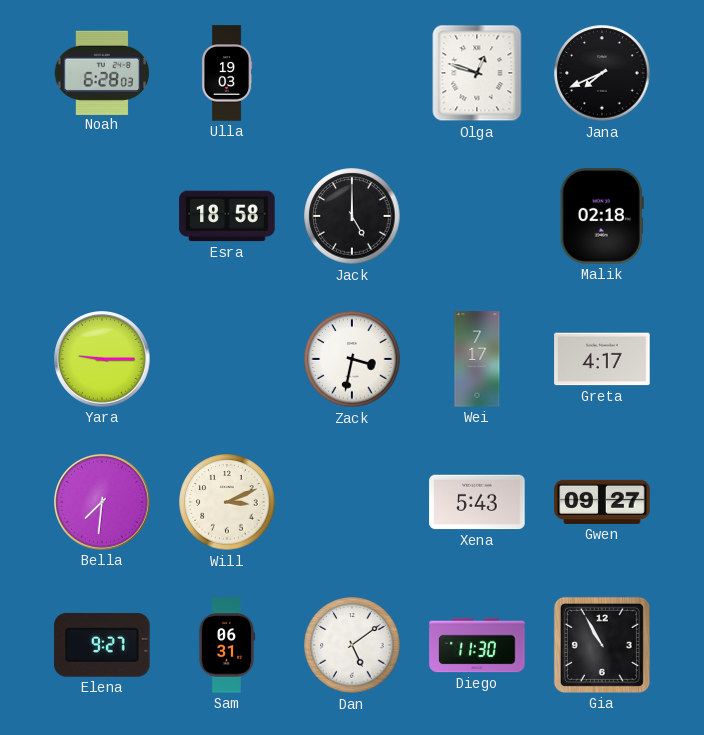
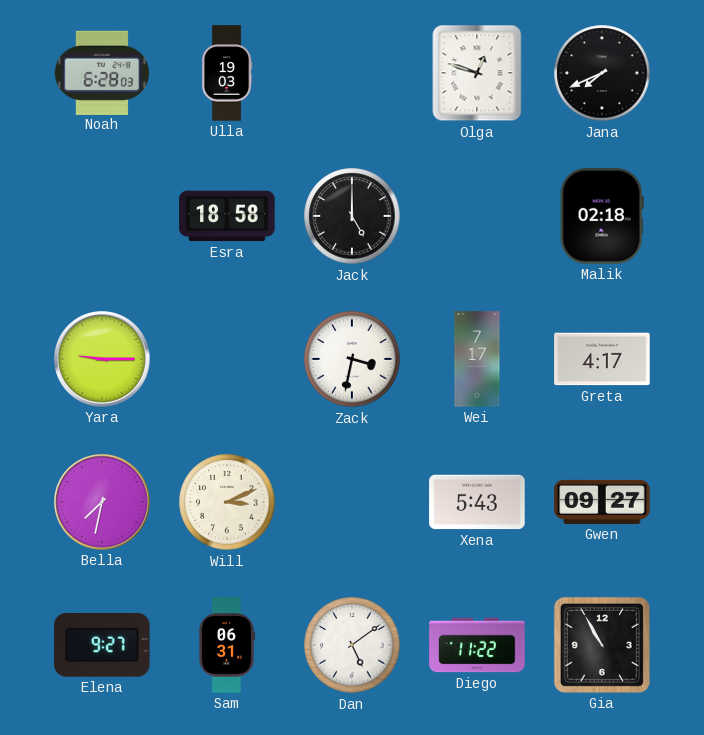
Bella: 7:31 -> 7:32 (102, 502)
Diego: 11:30 -> 11:22 (477, 645)
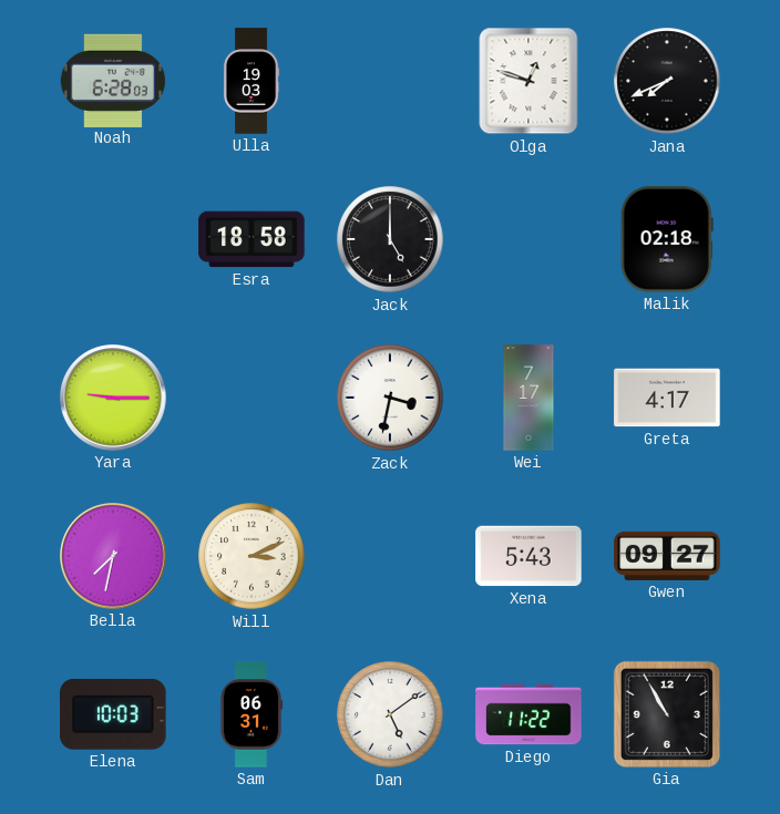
Elena: 9:27 -> 10:03 (113, 714)
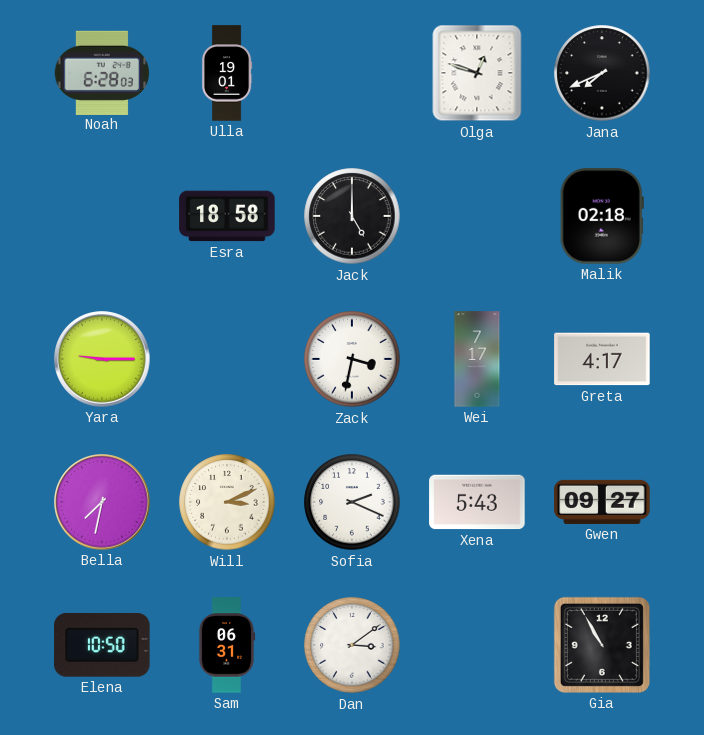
Ulla: 19:03 -> 19:01 (227, 73)
Sofia: none -> 2:19 (352, 502)
Elena: 10:03 -> 10:50 (102, 645)
Dan: 5:09 -> 3:09 (352, 645)
Diego: 11:22 -> none (528, 714)
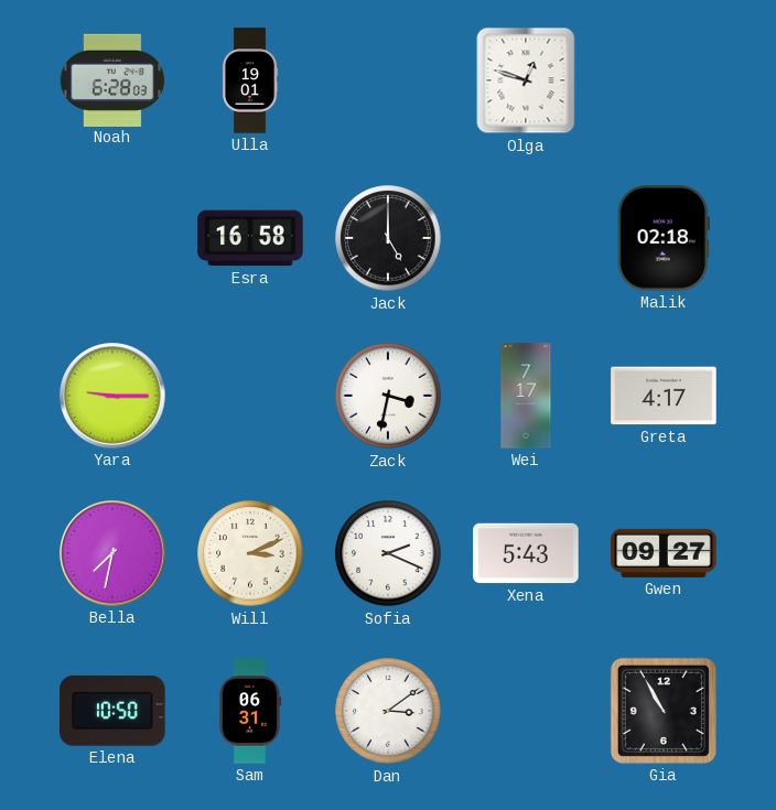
Jana: 7:41 -> none (602, 73)
Esra: 18:58 -> 16:58 (250, 238)
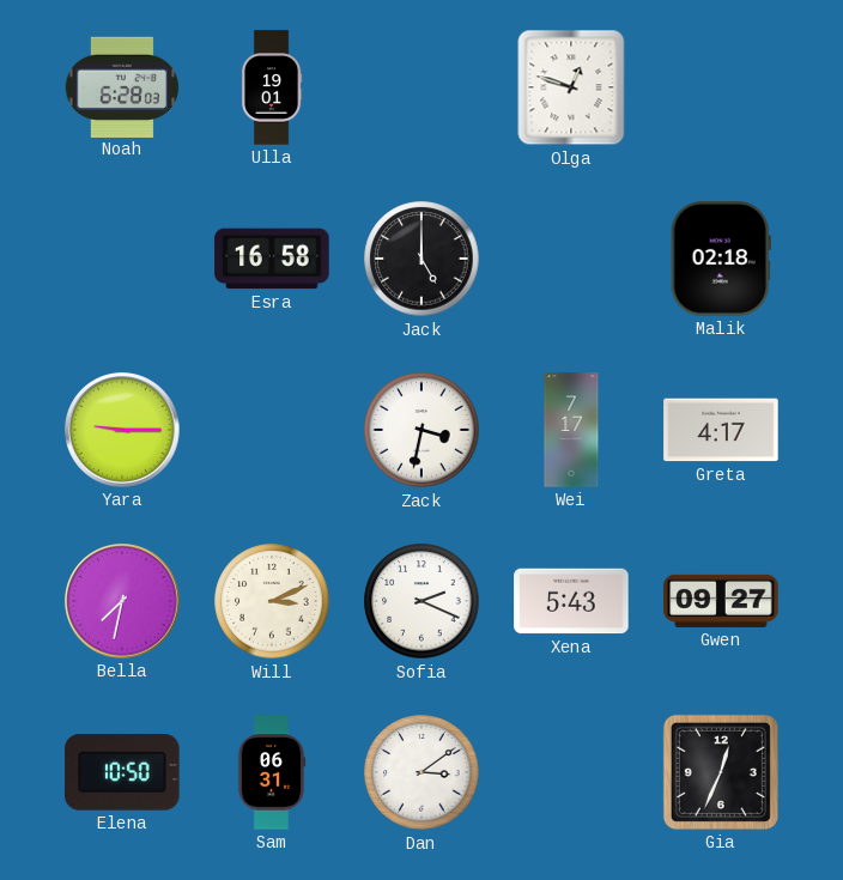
Gia: 10:55 -> 12:34 (721, 772)
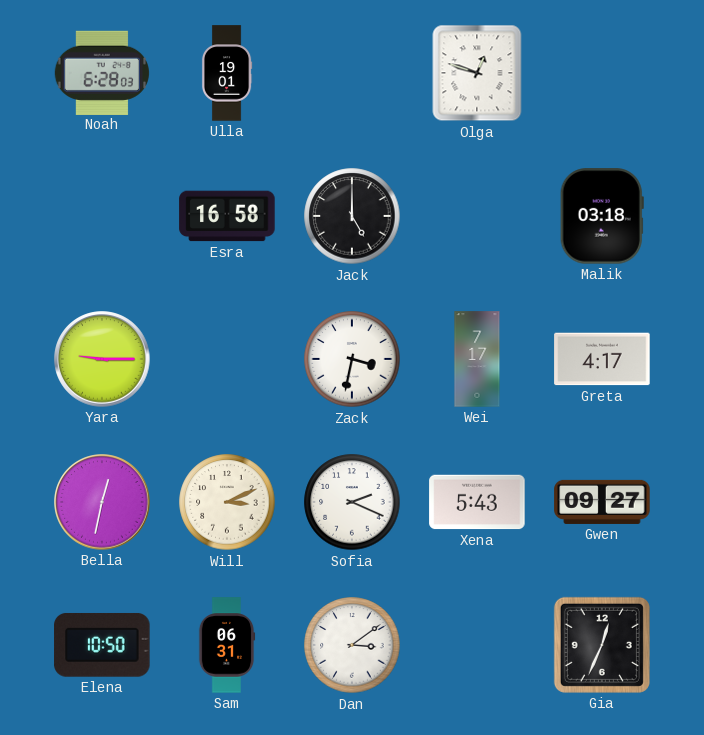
Malik: 02:18 -> 03:18 (602, 216)
Bella: 7:32 -> 12:32 (102, 502)
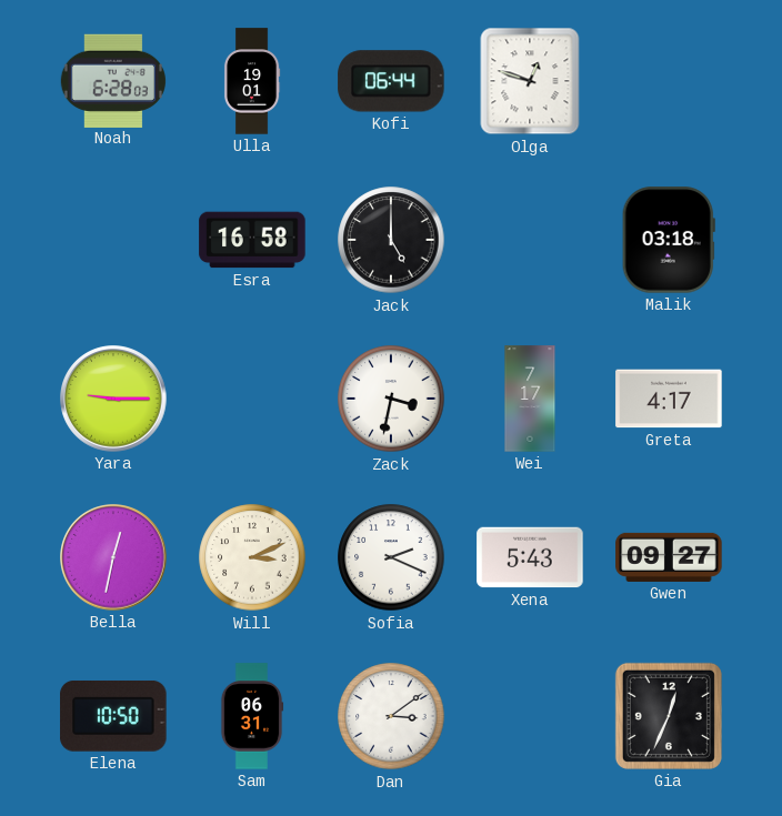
Kofi: none -> 06:44 (391, 81)
